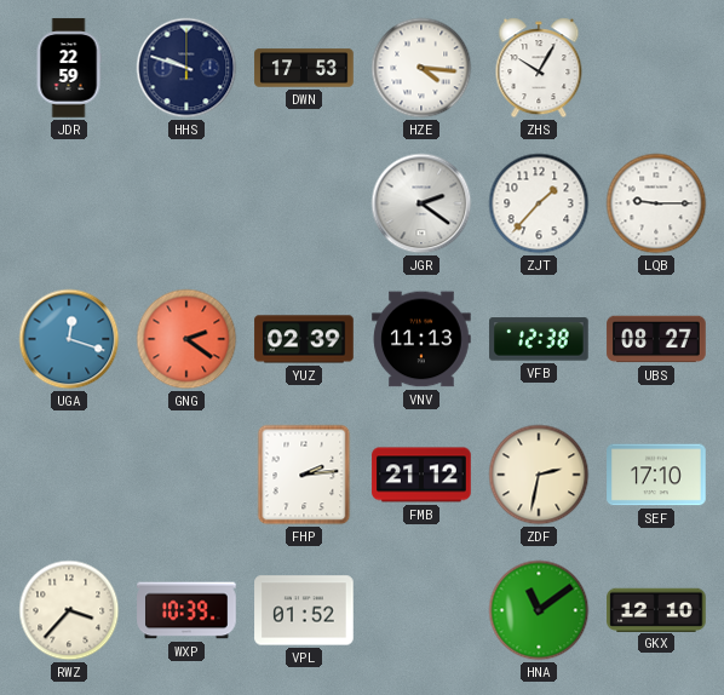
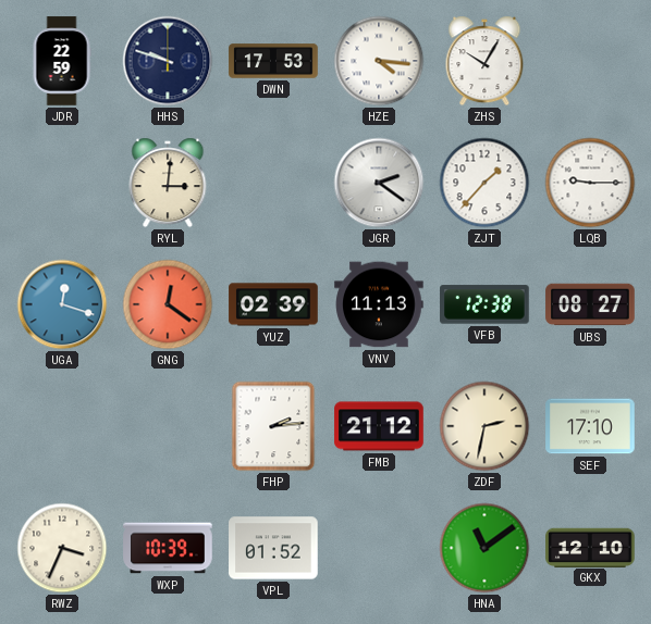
RYL: none -> 3:01 (168, 183)
GNG: 2:21 -> 12:21 (168, 304)
RWZ: 3:37 -> 3:34 (62, 548)
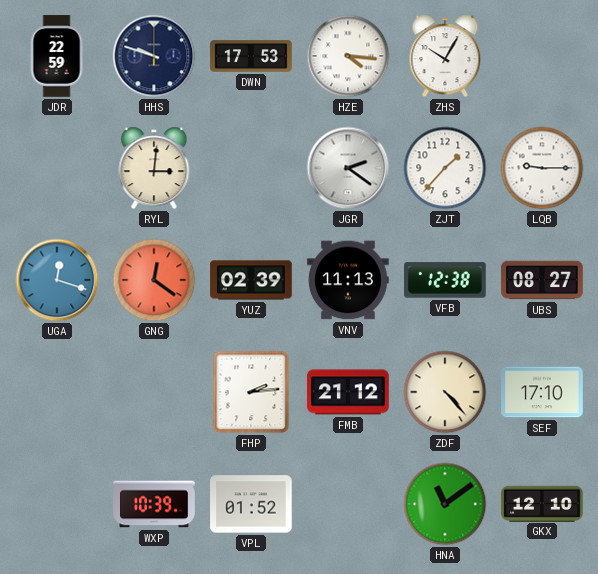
ZDF: 2:32 -> 4:23 (445, 392)
RWZ: 3:34 -> none (62, 548)
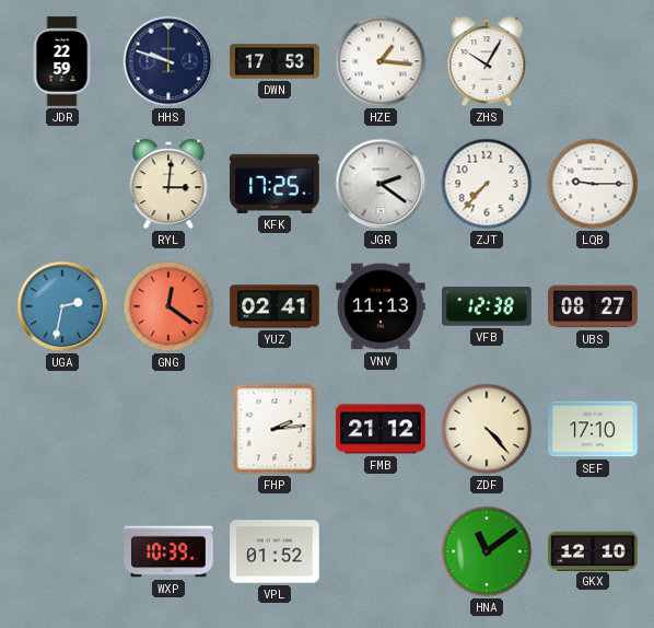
HZE: 4:16 -> 1:16 (381, 61)
KFK: none -> 17:25 (275, 184)
ZJT: 1:37 -> 7:37 (487, 184)
UGA: 12:18 -> 2:32 (62, 306)
YUZ: 02:39 -> 02:41 (275, 306)
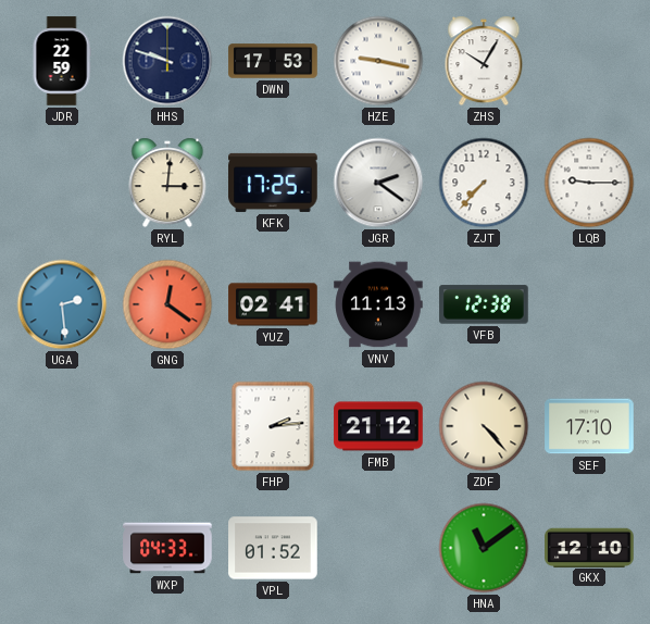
HZE: 1:16 -> 9:17 (378, 61)
UGA: 2:32 -> 2:29 (62, 304)
UBS: 08:27 -> none (593, 306)
WXP: 10:39 -> 04:33 (167, 548)
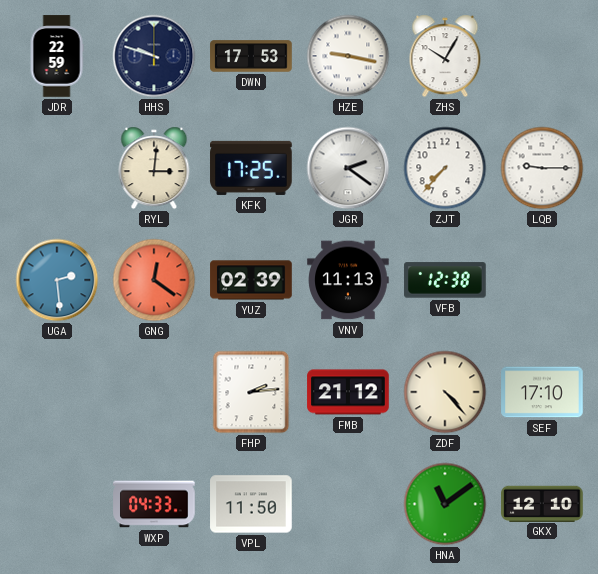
YUZ: 02:41 -> 02:39 (251, 280)
VPL: 01:52 -> 11:50 (251, 504)
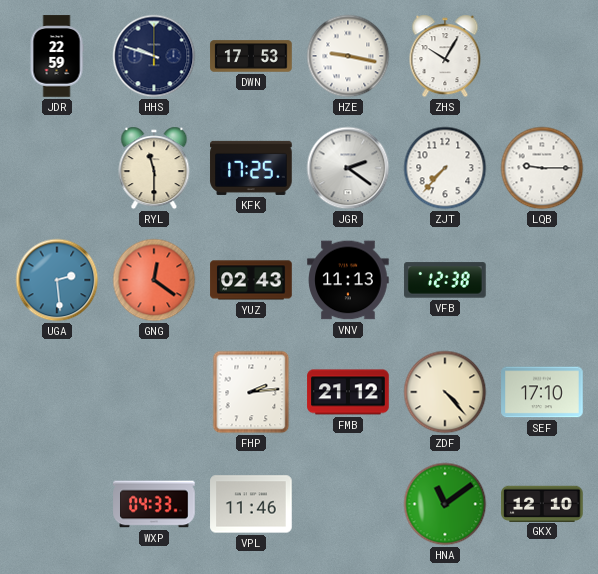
RYL: 3:01 -> 11:30 (154, 168)
YUZ: 02:39 -> 02:43 (251, 280)
VPL: 11:50 -> 11:46 (251, 504)
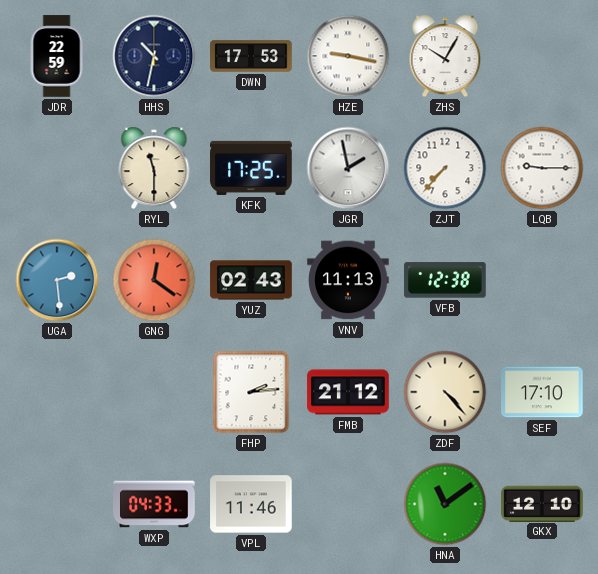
HHS: 9:48 -> 10:32 (154, 56)
JGR: 2:21 -> 1:58 (348, 168)
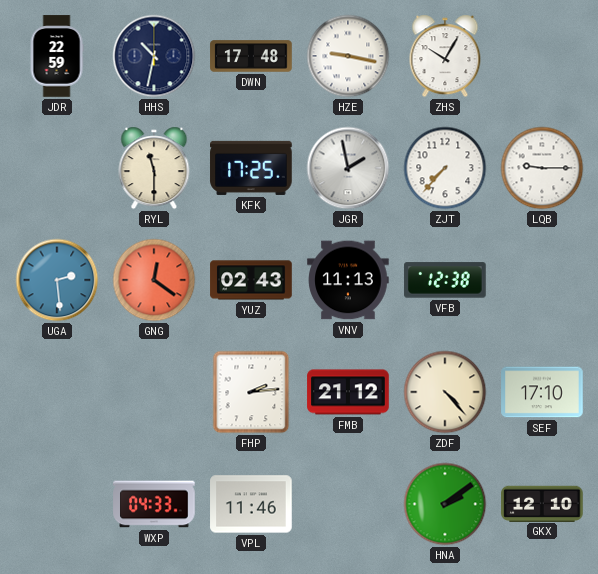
DWN: 17:53 -> 17:48 (251, 56)
HNA: 11:09 -> 2:09 (445, 504)
